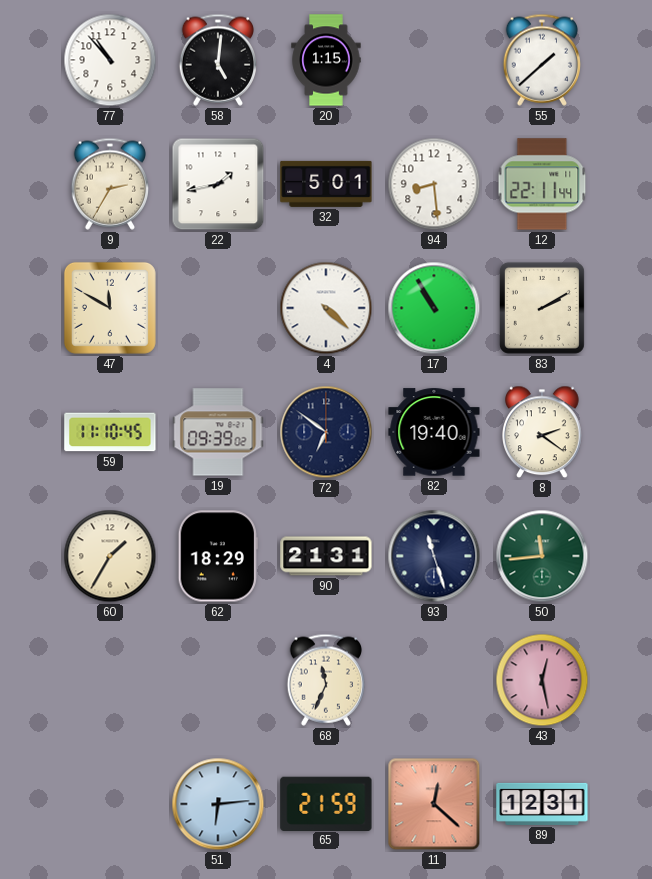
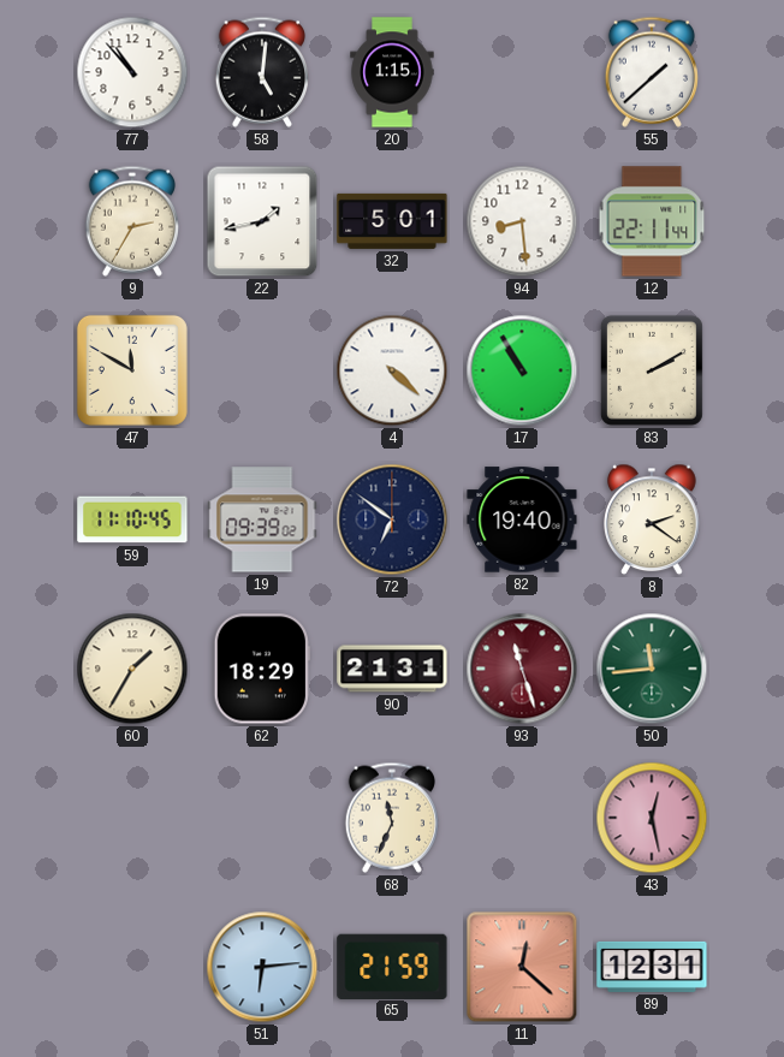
93 dial: navy -> burgundy (522, 669)
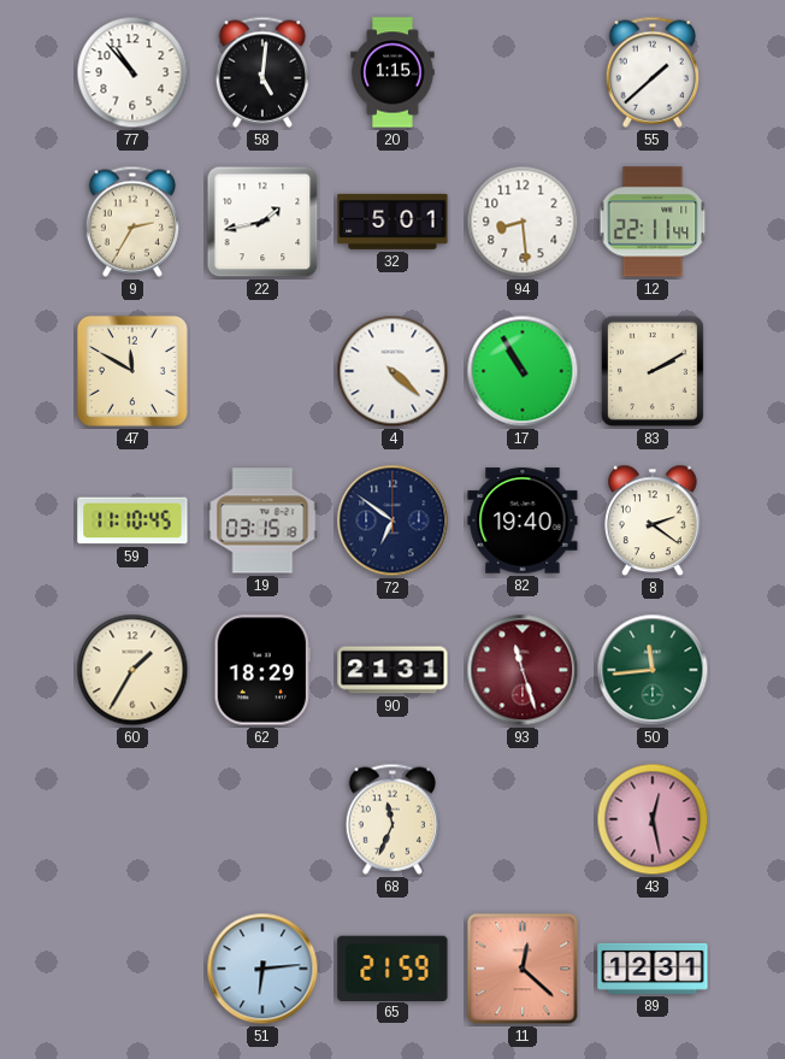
19: 09:39 -> 03:15 (262, 520)
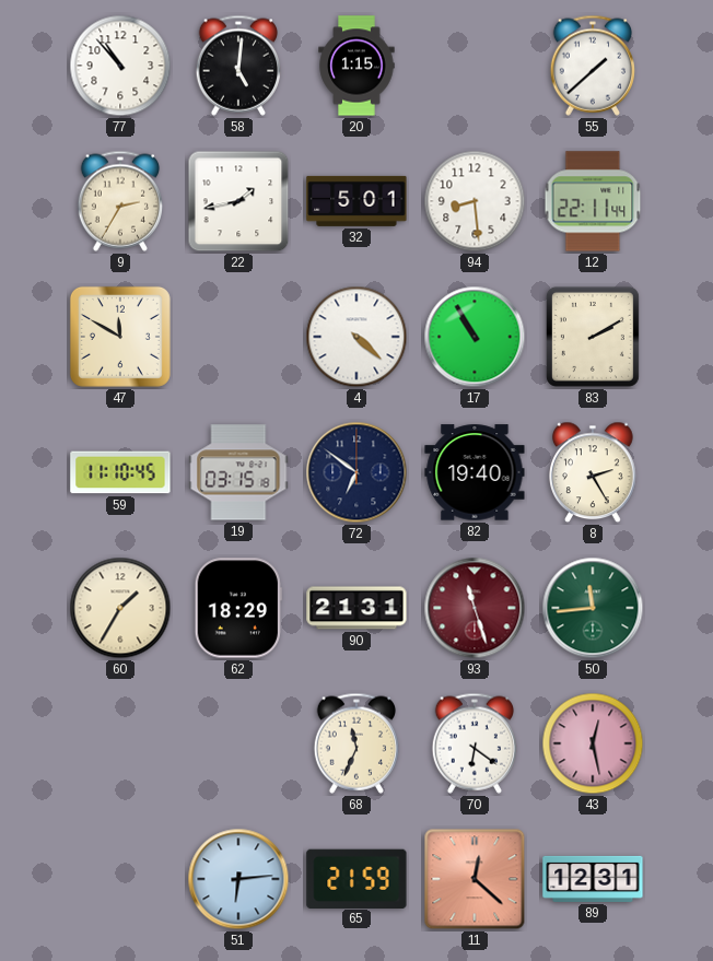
8: 2:21 -> 2:25 (594, 472)
70: none -> 6:21 (474, 743)
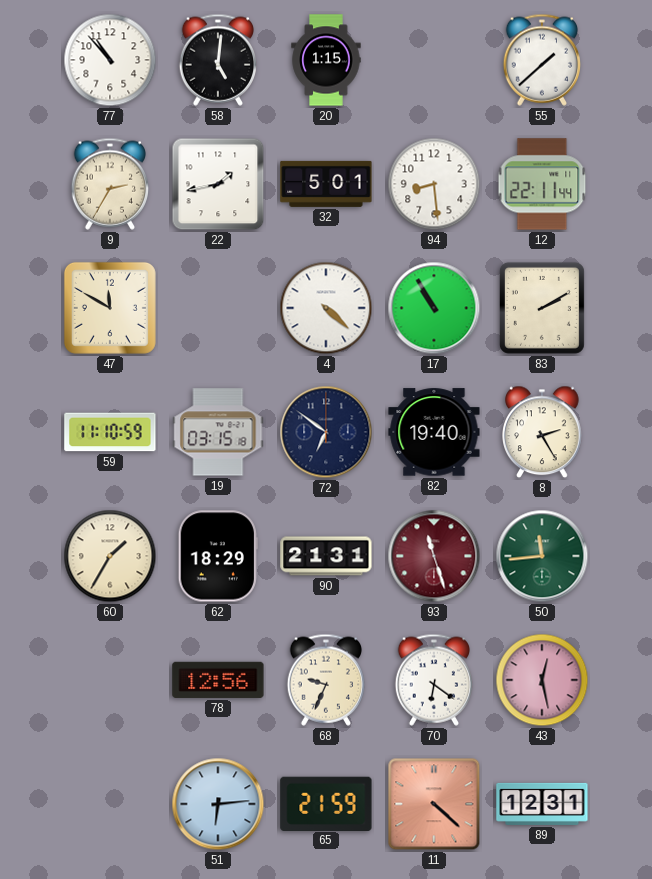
59: 11:10:45 -> 11:10:59 (110, 432)
78: none -> 12:56 (218, 680)
68: 11:34 -> 9:34 (325, 680)
11: 12:22 -> 4:22 (434, 804)
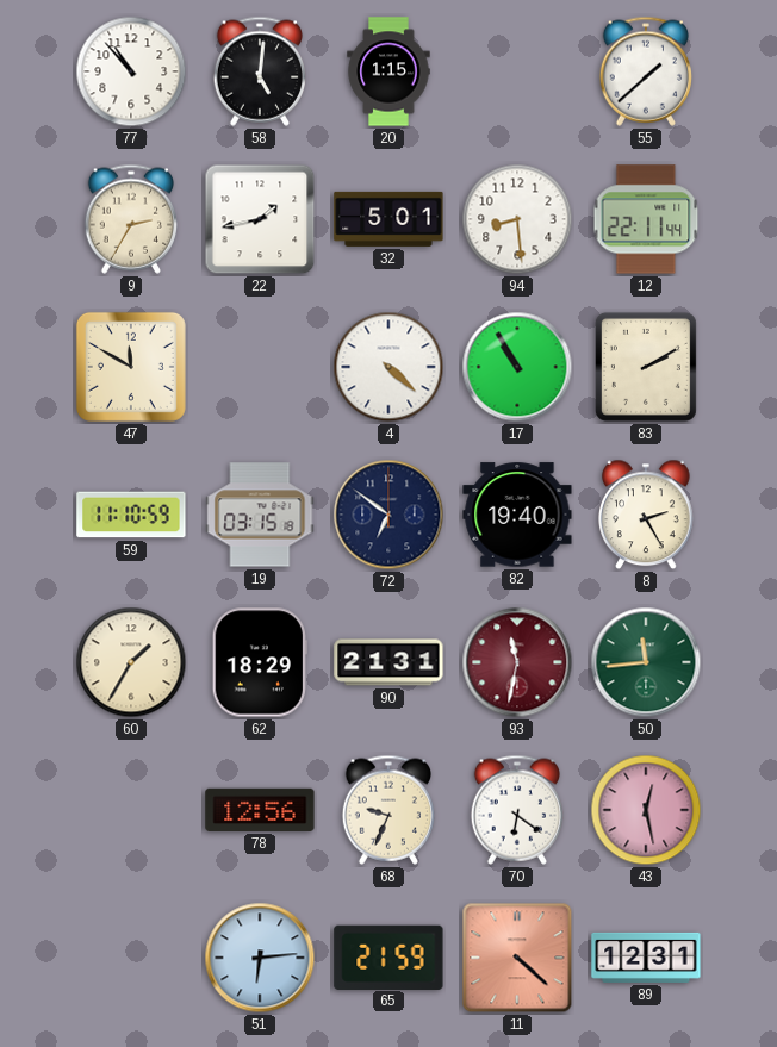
93: 11:27 -> 11:32 (517, 662)
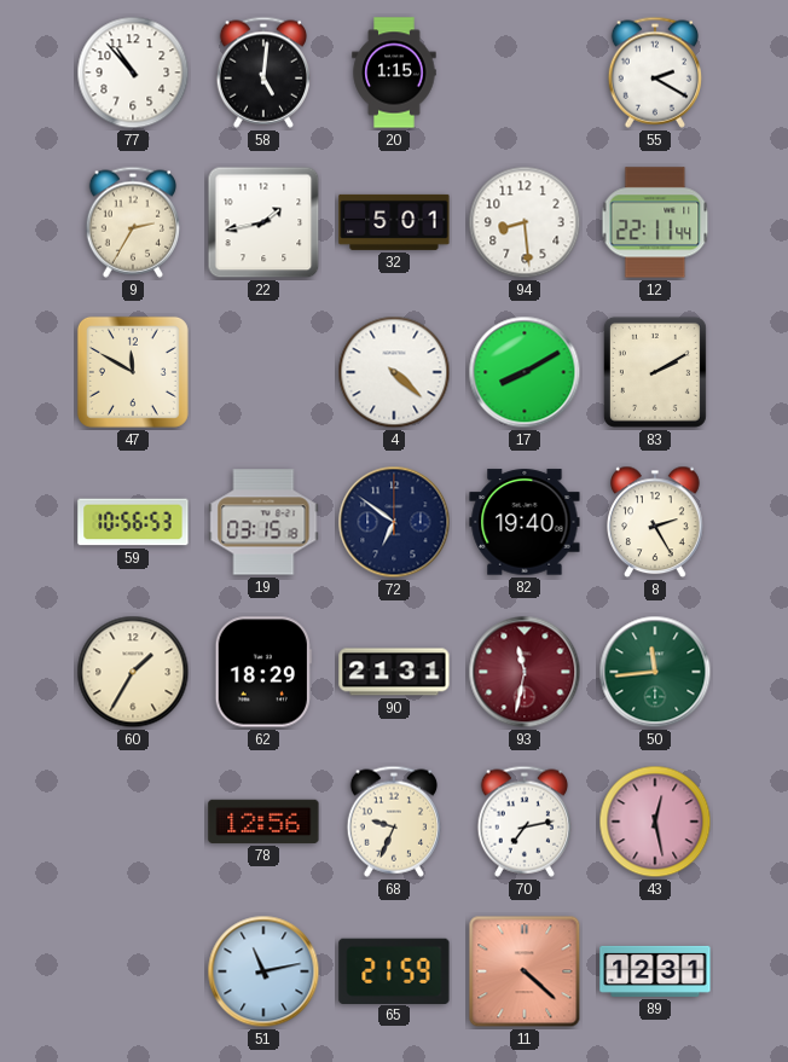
55: 1:38 -> 2:20 (654, 72)
17: 10:55 -> 8:10 (525, 372)
59: 11:10 -> 10:56 (133, 522)
70: 6:21 -> 7:13 (523, 822)
51: 6:14 -> 11:13 (263, 971)
